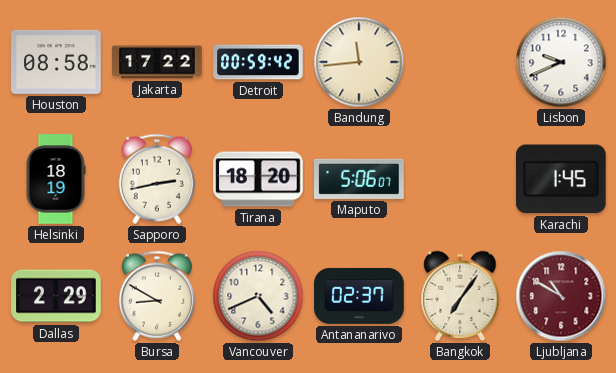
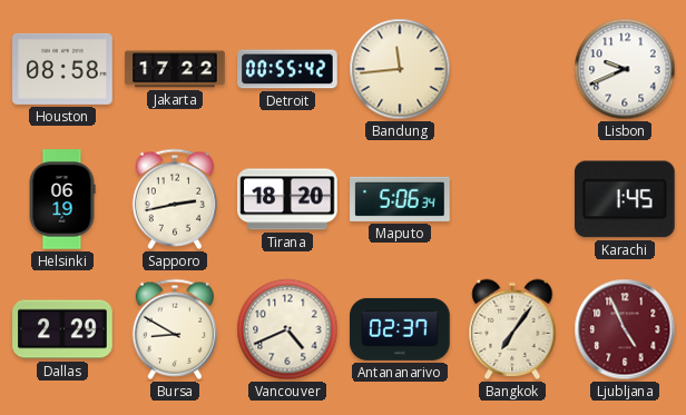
Detroit: 00:59 -> 00:55 (287, 69)
Helsinki: 18:19 -> 06:19 (62, 199)
Maputo: 5:06:07 -> 5:06:34 (400, 199)
Ljubljana: 10:50 -> 4:56 (625, 329)
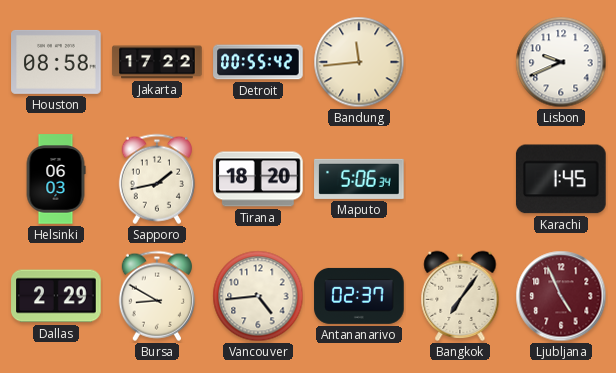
Helsinki: 06:19 -> 06:03 (56, 179)
Sapporo: 2:43 -> 1:43 (157, 179)
Vancouver: 4:41 -> 4:44 (258, 296)
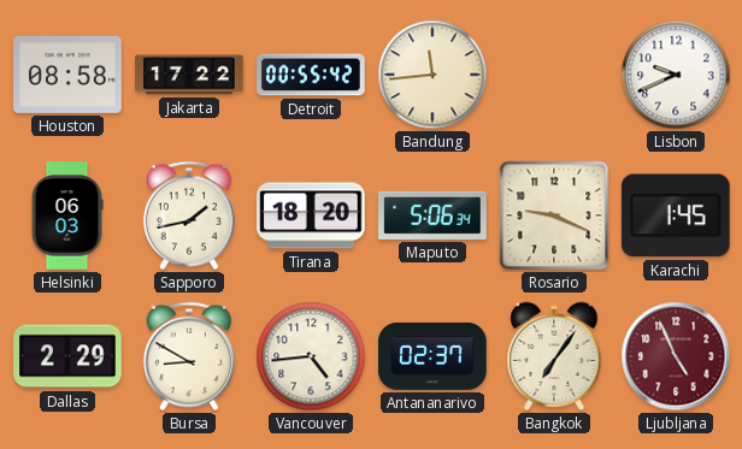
Rosario: none -> 9:19 (554, 215)
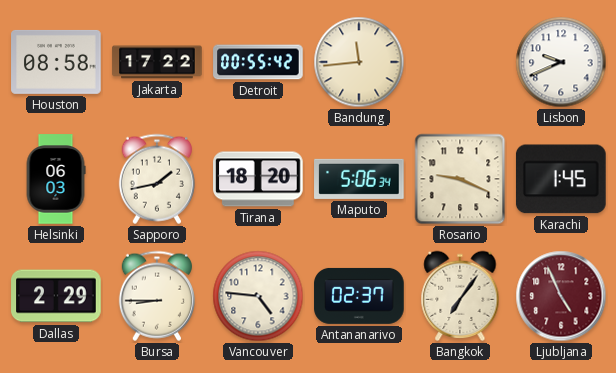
Bursa: 8:50 -> 8:45 (157, 296)
Vancouver: 4:44 -> 4:46 (258, 296)
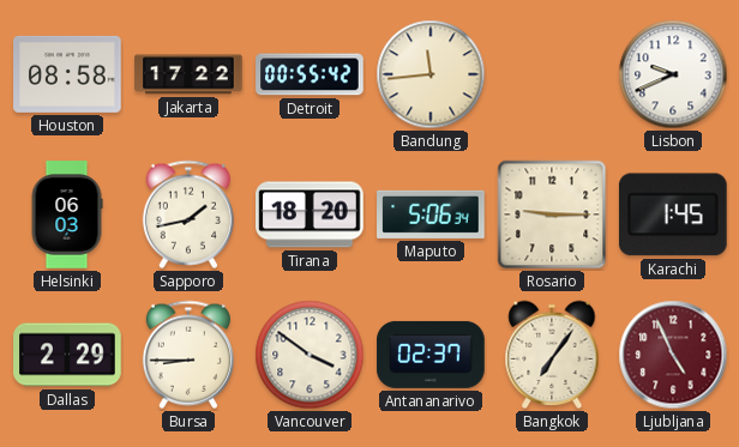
Rosario: 9:19 -> 9:15 (552, 215)
Vancouver: 4:46 -> 3:51 (310, 355)
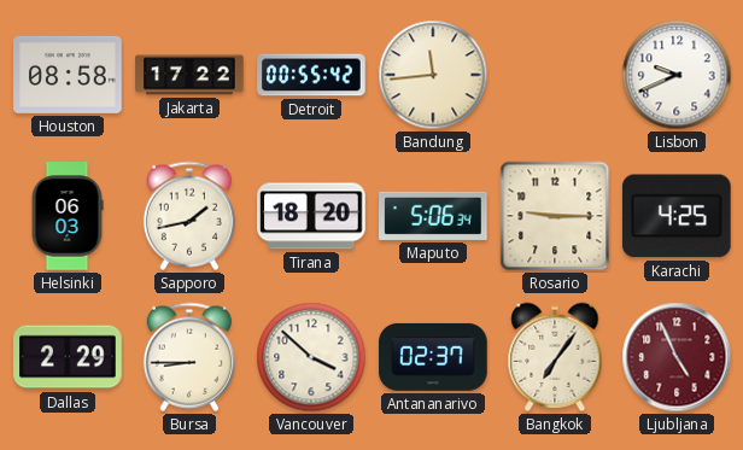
Karachi: 1:45 -> 4:25 (677, 216)
Vancouver: 3:51 -> 3:52 (311, 357)
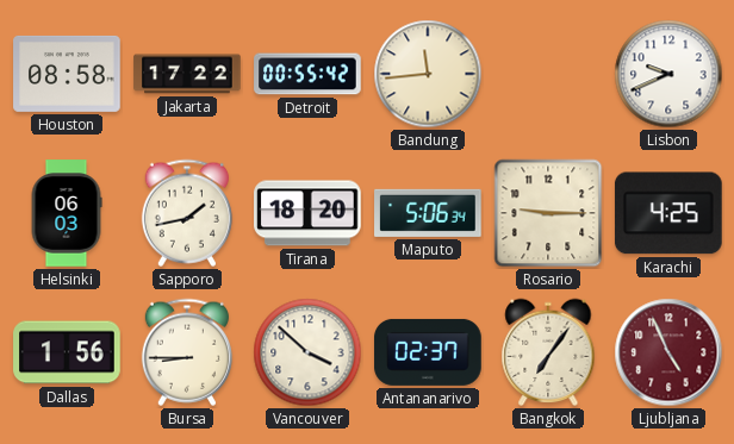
Dallas: 2:29 -> 1:56 (67, 352)
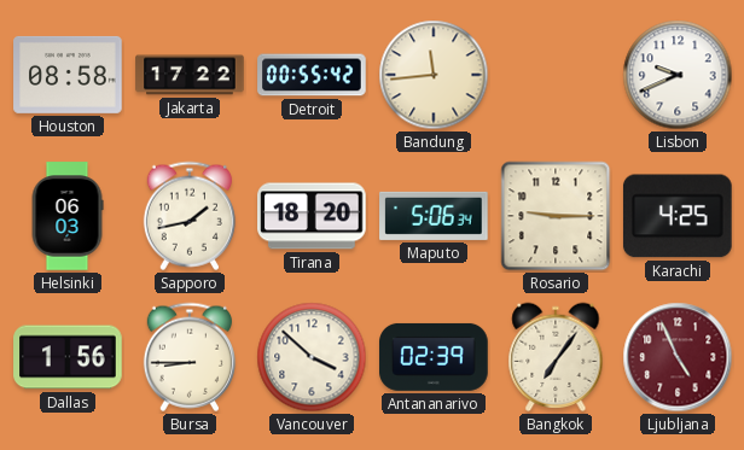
Antananarivo: 02:37 -> 02:39 (434, 357)
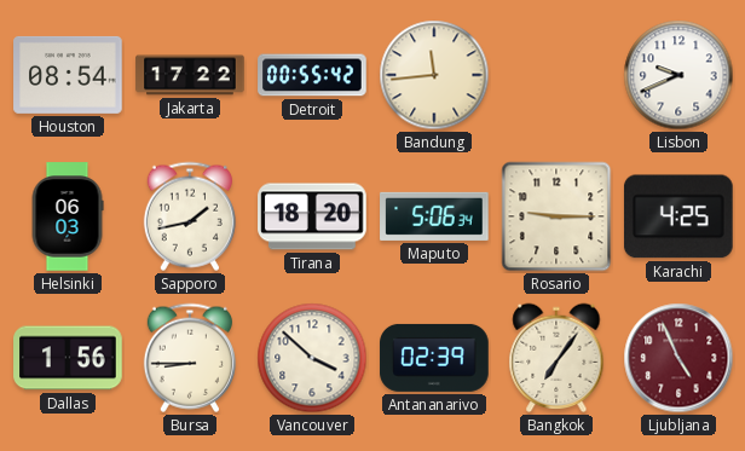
Houston: 08:58 -> 08:54 (68, 75)
